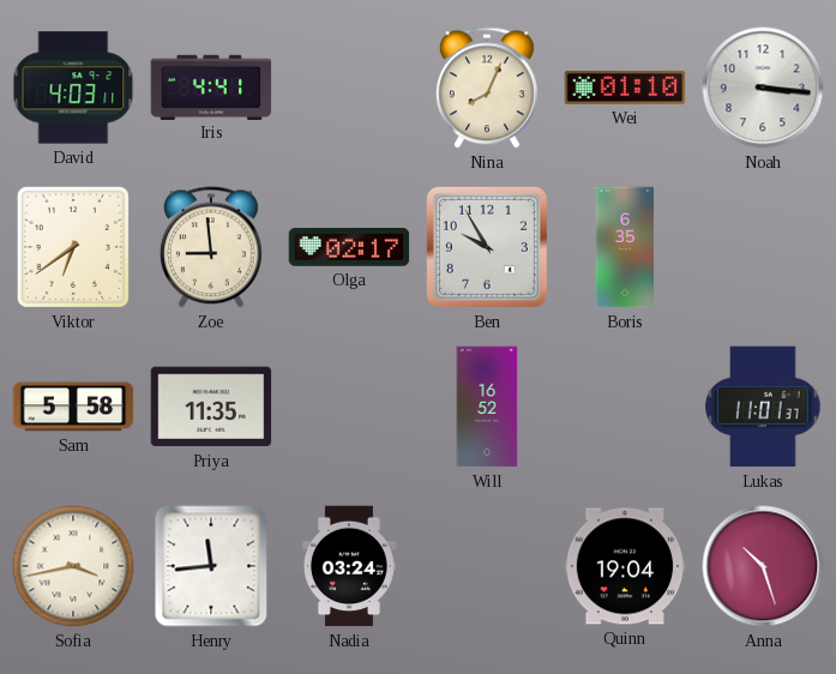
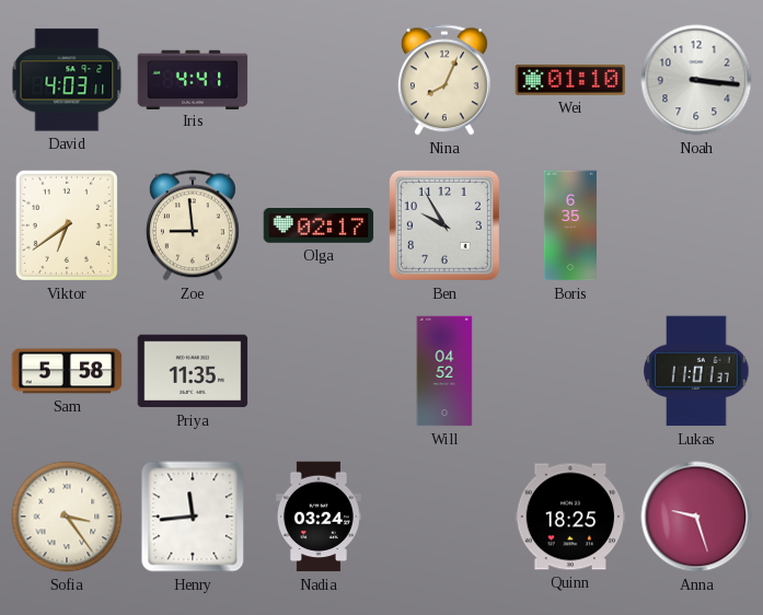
Will: 16:52 -> 04:52 (444, 371)
Sofia: 3:43 -> 3:24 (67, 517)
Quinn: 19:04 -> 18:25 (570, 517)
Anna: 10:27 -> 9:27 (696, 517)
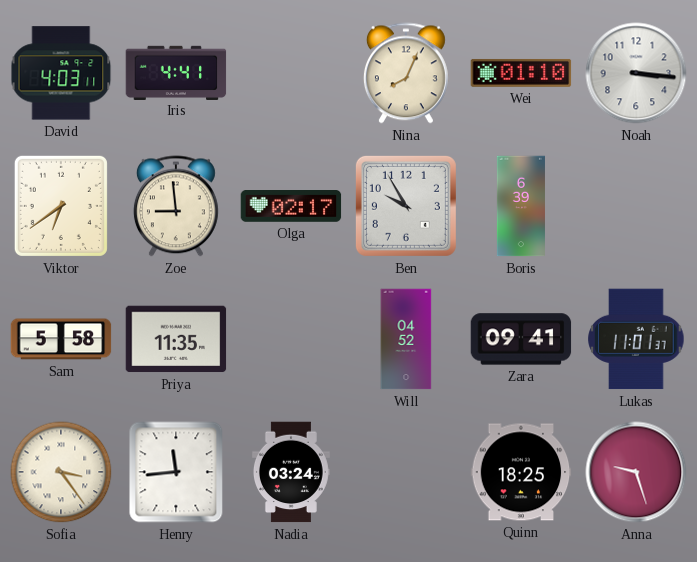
Boris: 6:35 -> 6:39 (521, 206)
Zara: none -> 09:41 (521, 339)
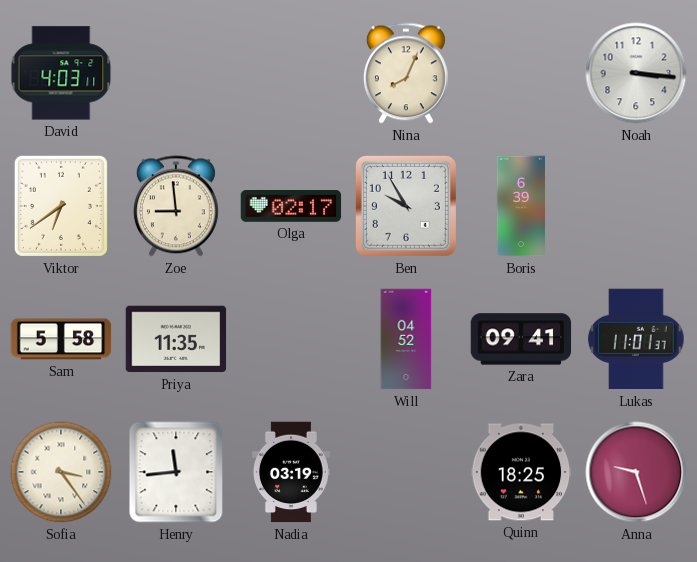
Iris: 4:41 -> none (176, 72)
Wei: 01:10 -> none (521, 73)
Nadia: 03:24 -> 03:19 (291, 472)
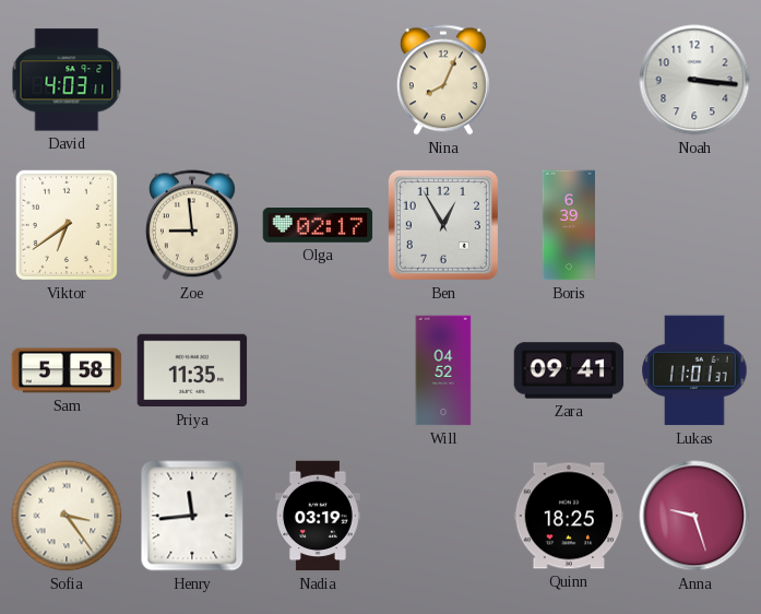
Ben: 9:55 -> 12:55 (443, 225)
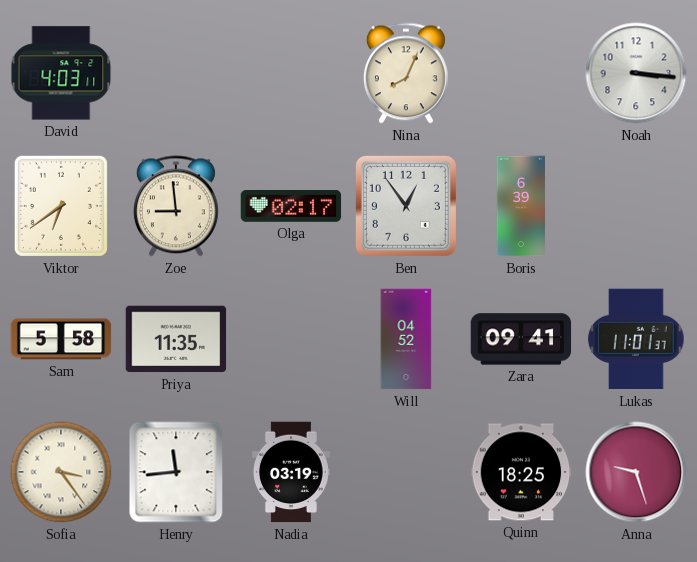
Ben: 12:55 -> 12:54 (406, 206)
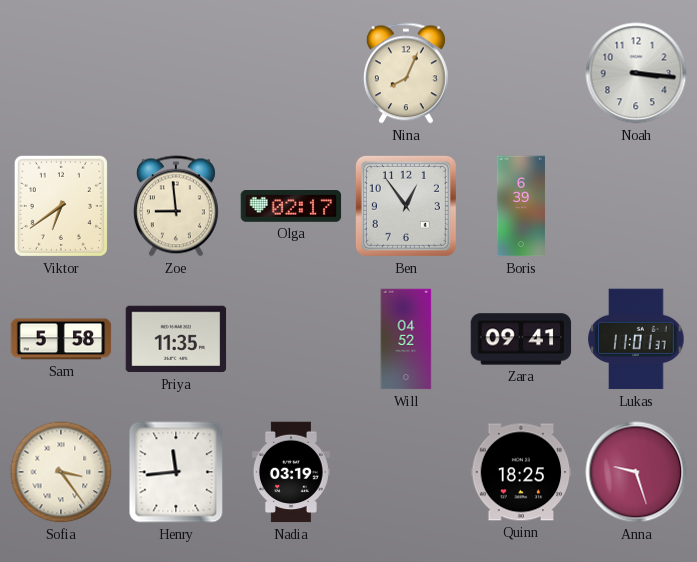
David: 4:03 -> none (61, 73)
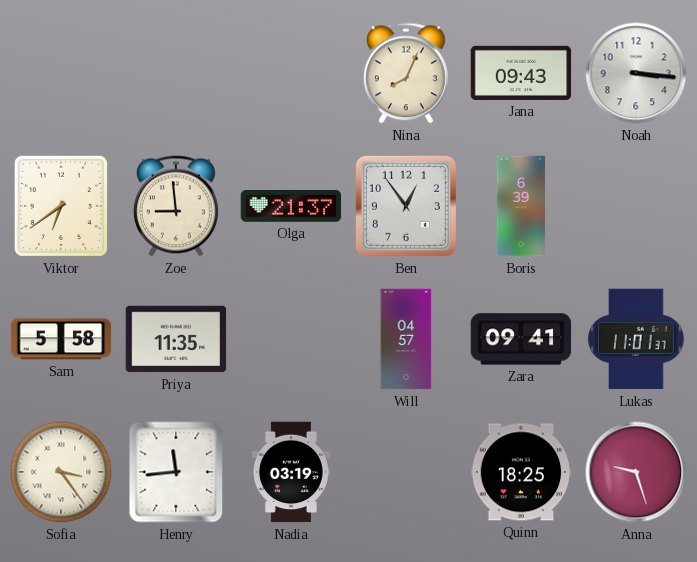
Jana: none -> 09:43 (521, 73)
Olga: 02:17 -> 21:37 (291, 207)
Will: 04:52 -> 04:57 (406, 339)
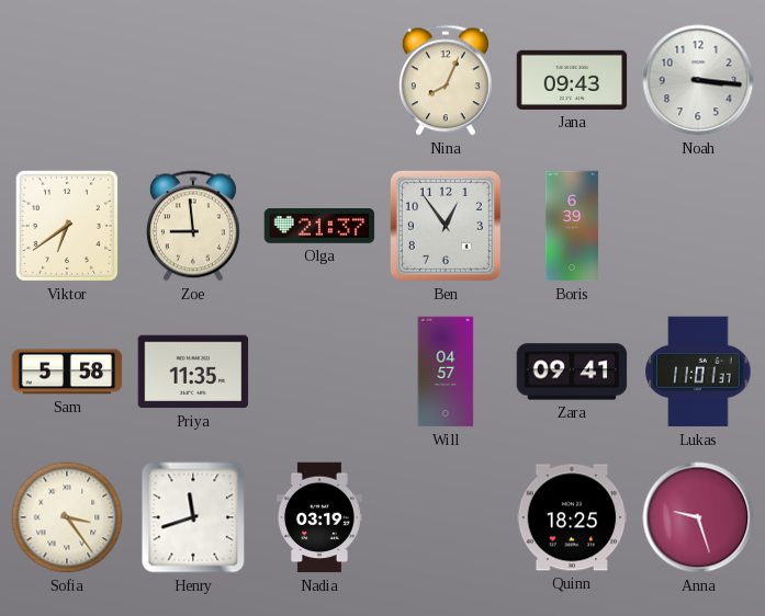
Henry: 11:44 -> 11:42 (193, 517)
